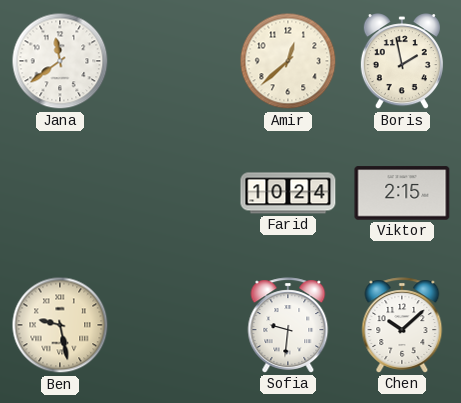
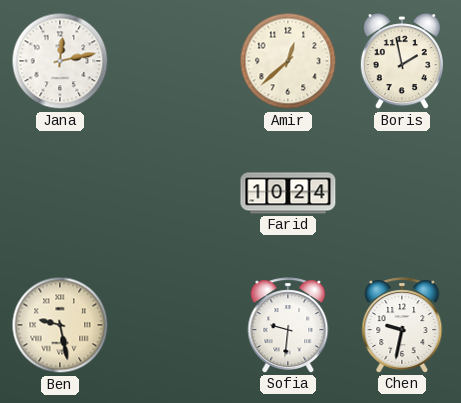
Jana: 11:39 -> 12:13 (60, 61)
Viktor: 2:15 -> none (402, 193)
Chen: 10:08 -> 9:32 (402, 325)
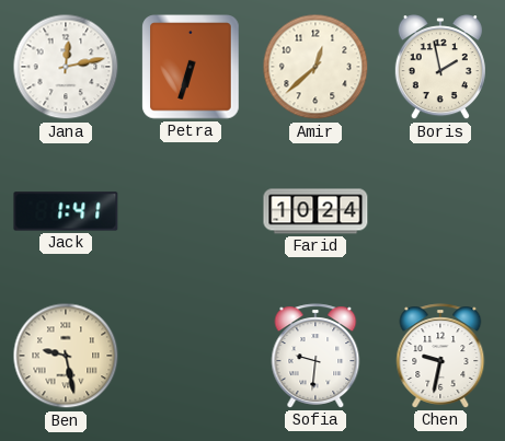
Petra: none -> 6:33 (191, 67)
Jack: none -> 1:41 (66, 211)
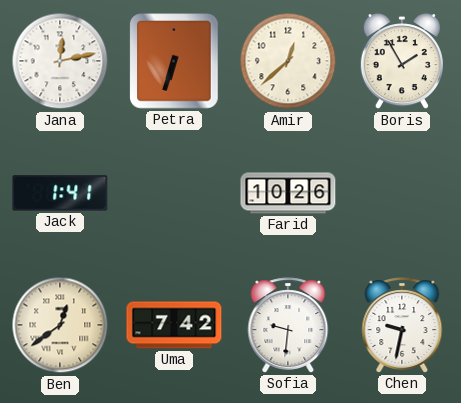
Boris: 1:58 -> 1:55 (402, 62)
Farid: 10:24 -> 10:26 (288, 193)
Ben: 9:28 -> 12:39 (60, 325)
Uma: none -> 7:42 (174, 325)
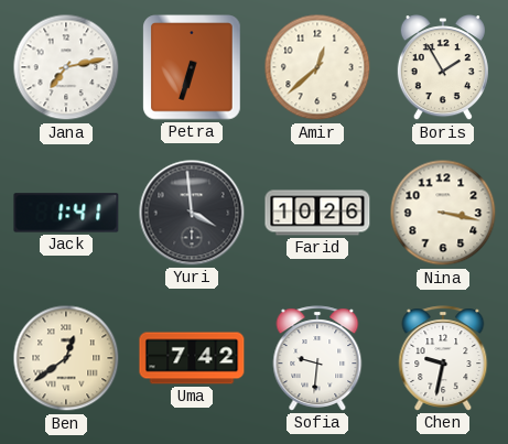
Jana: 12:13 -> 7:13 (66, 67)
Yuri: none -> 3:59 (192, 213)
Nina: none -> 3:17 (443, 213)
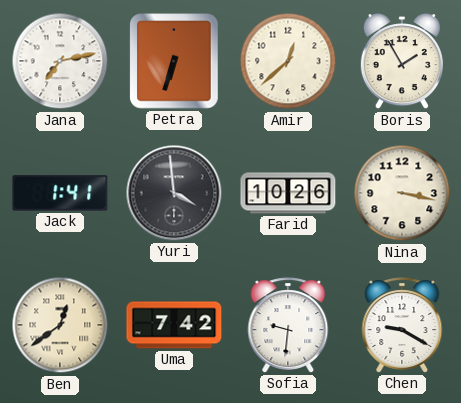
Chen: 9:32 -> 9:20 (402, 325)
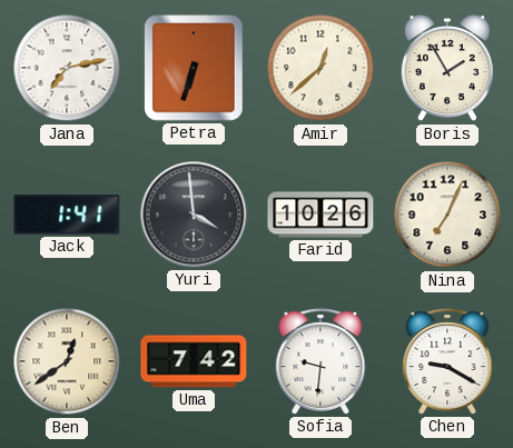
Nina: 3:17 -> 7:04 (447, 215)
